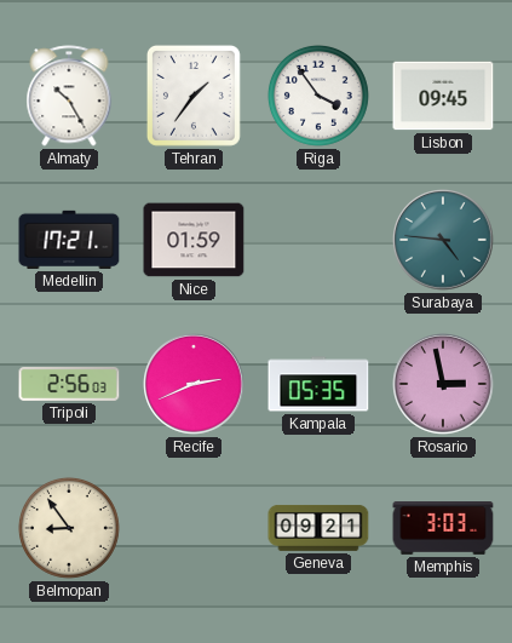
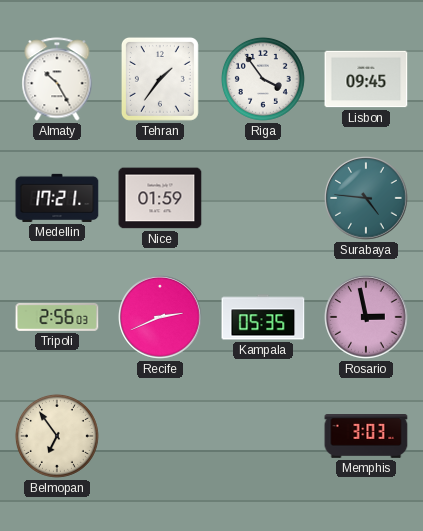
Belmopan: 8:54 -> 6:54 (57, 436)
Geneva: 09:21 -> none (318, 528)
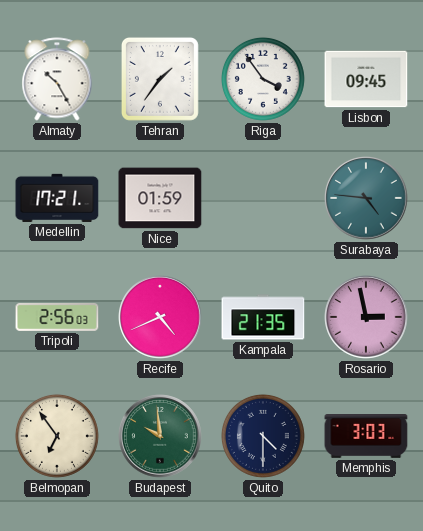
Recife: 2:41 -> 4:41 (160, 317)
Kampala: 05:35 -> 21:35 (263, 317)
Budapest: none -> 9:59 (160, 436)
Quito: none -> 4:30 (263, 436)
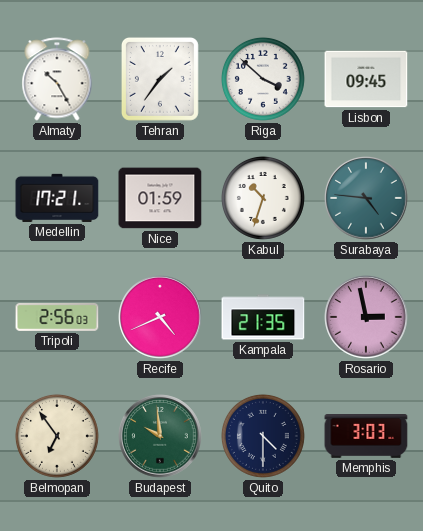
Riga: 3:54 -> 3:52 (263, 79)
Kabul: none -> 10:33 (263, 198)
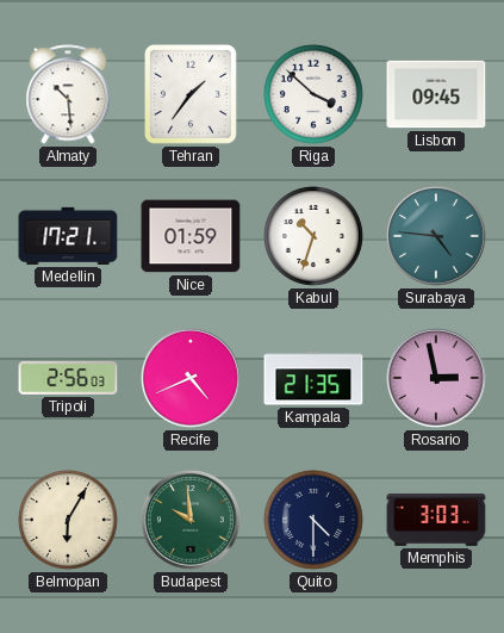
Almaty: 10:25 -> 10:29 (68, 94)
Belmopan: 6:54 -> 6:05 (68, 520)
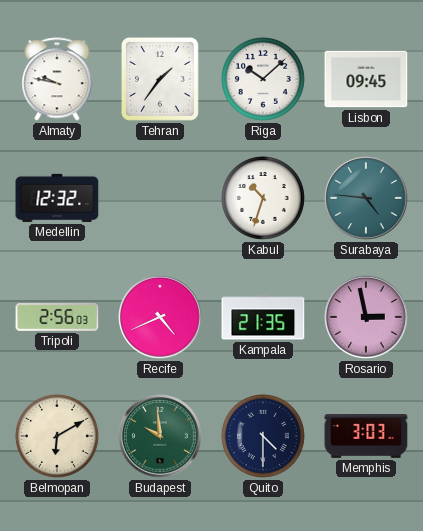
Almaty: 10:29 -> 9:47 (57, 79)
Riga: 3:52 -> 10:08 (263, 79)
Medellin: 17:21 -> 12:32 (57, 198)
Nice: 01:59 -> none (191, 236)
Belmopan: 6:05 -> 6:10 (57, 436)
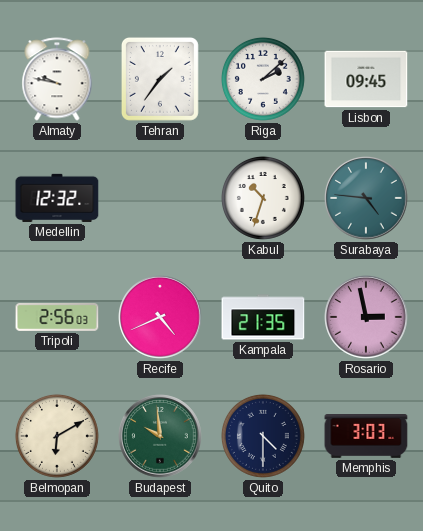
Riga: 10:08 -> 2:08 (263, 79)
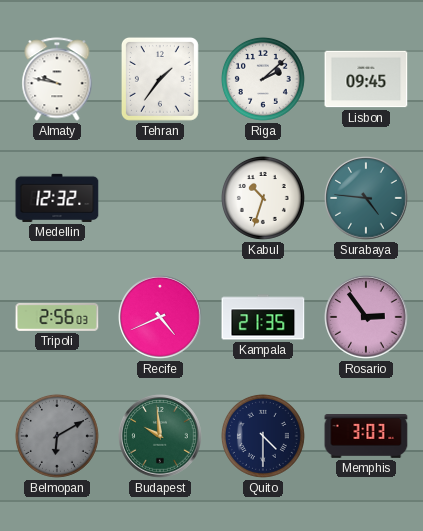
Rosario: 2:58 -> 2:54 (366, 317)
Belmopan dial: cream -> grey (57, 436)
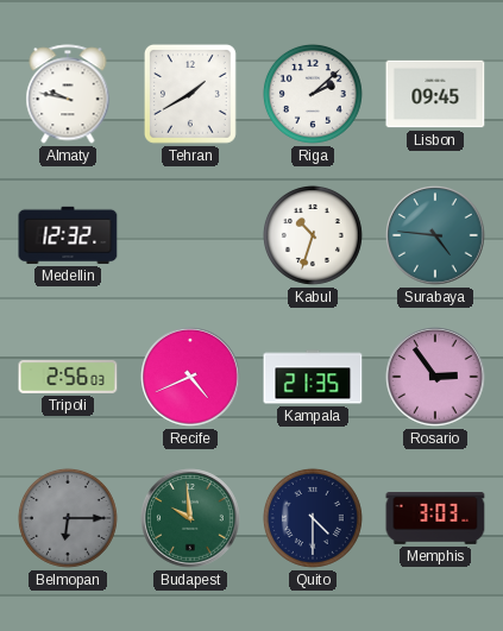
Tehran: 1:36 -> 1:40 (190, 94)
Belmopan: 6:10 -> 6:15 (68, 518)
